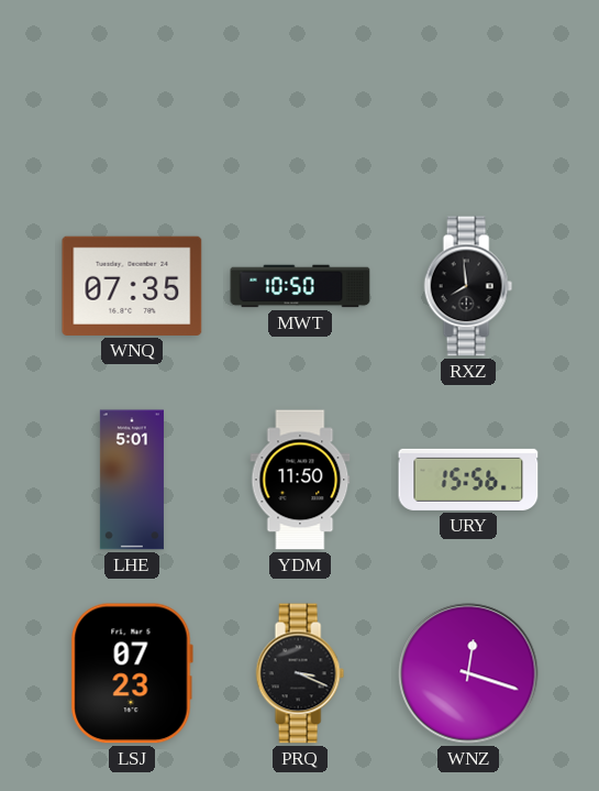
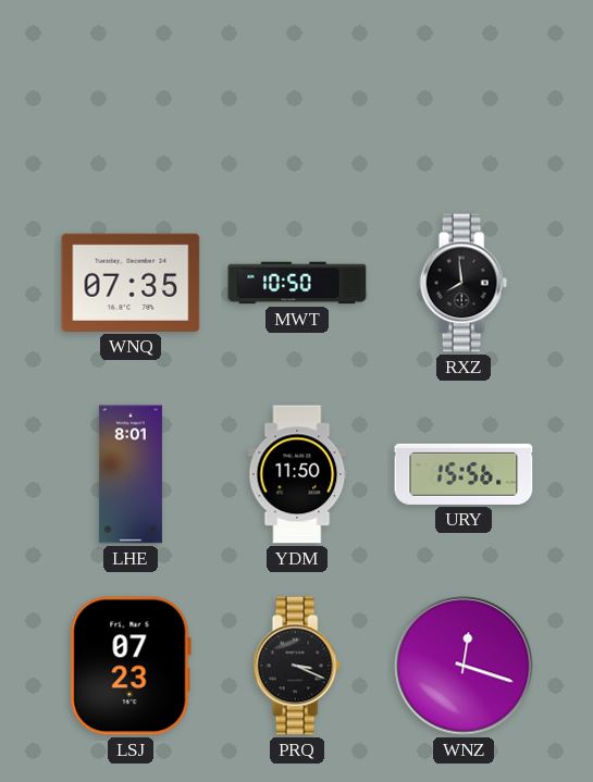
LHE: 5:01 -> 8:01 (131, 474)
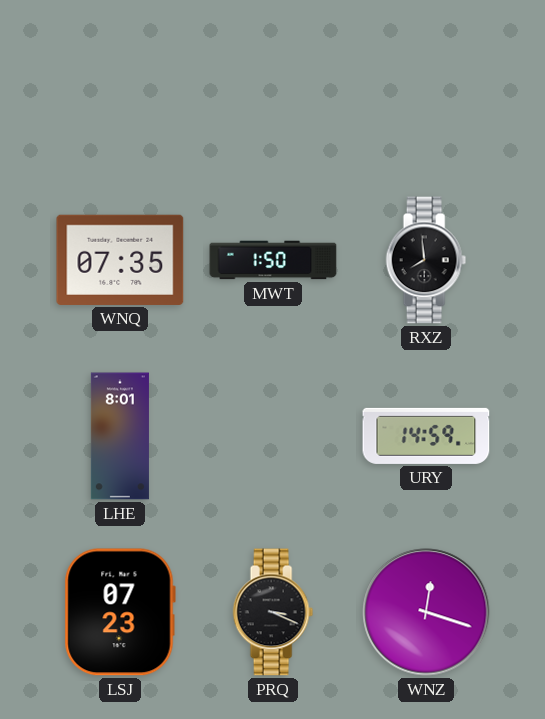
MWT: 10:50 -> 1:50 (273, 260)
YDM: 11:50 -> none (297, 474)
URY: 15:56 -> 14:59 (426, 436)
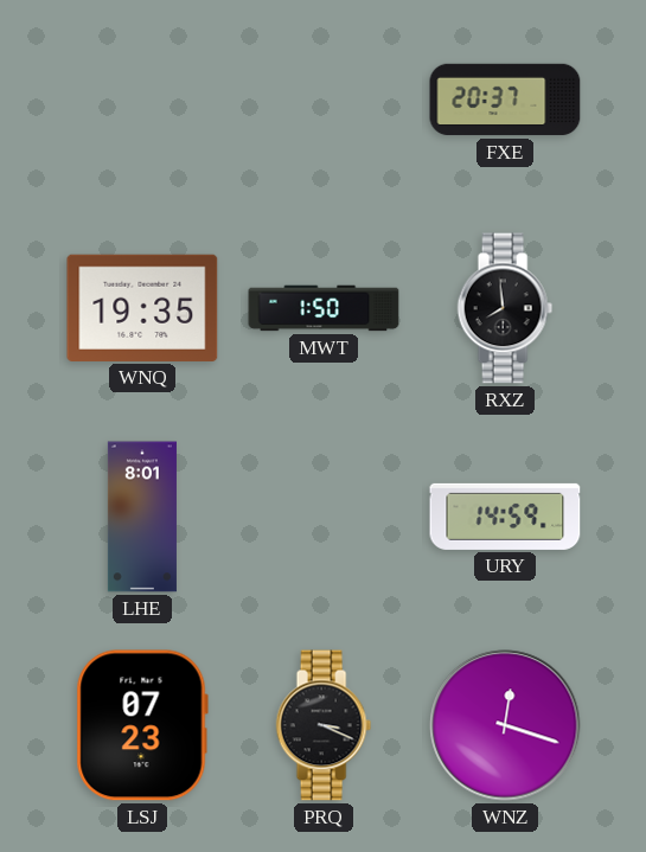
FXE: none -> 20:37 (505, 100)
WNQ: 07:35 -> 19:35 (142, 308)
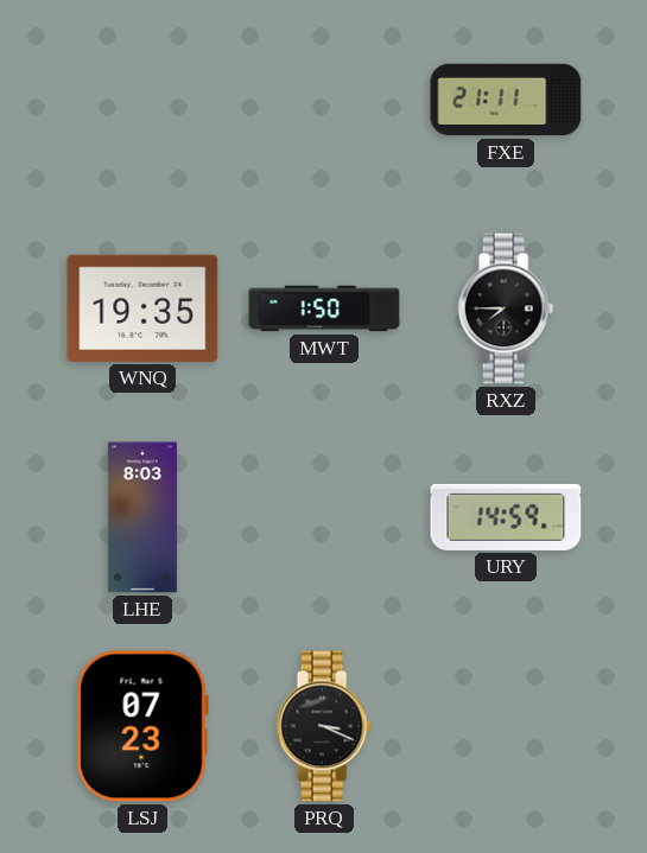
FXE: 20:37 -> 21:11 (506, 100)
RXZ: 7:59 -> 7:45 (506, 308)
LHE: 8:01 -> 8:03 (142, 517)
WNZ: 12:18 -> none (505, 725)
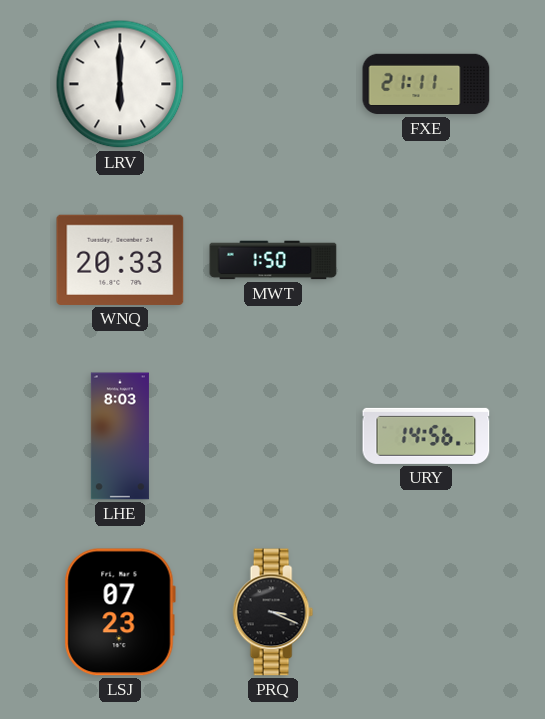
LRV: none -> 6:00 (120, 84)
WNQ: 19:35 -> 20:33 (120, 260)
RXZ: 7:45 -> none (506, 308)
URY: 14:59 -> 14:56 (426, 436)
